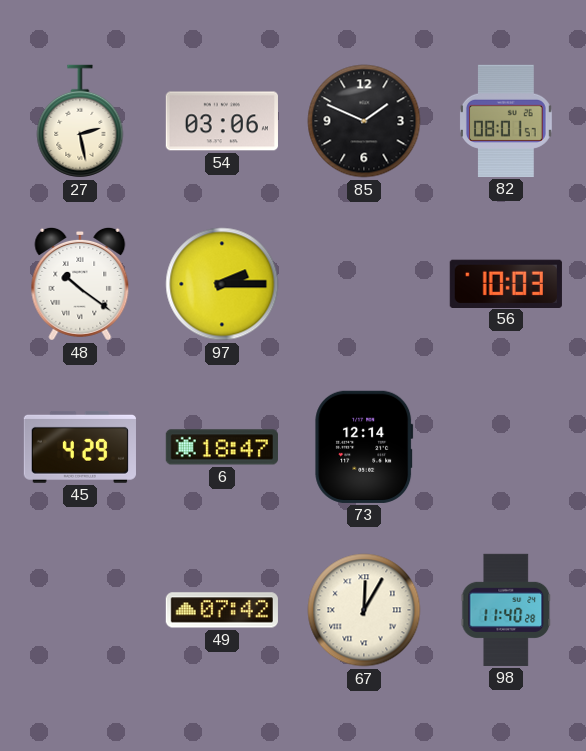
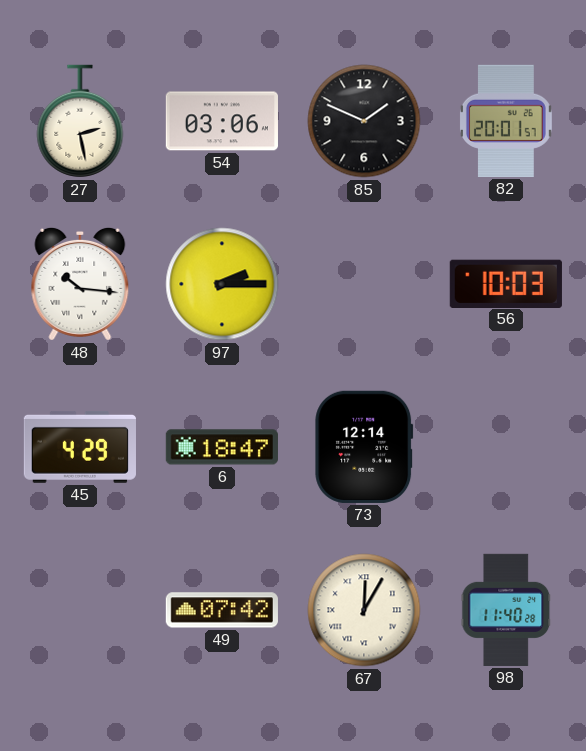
82: 08:01 -> 20:01 (506, 121)
48: 10:21 -> 10:16 (80, 284)
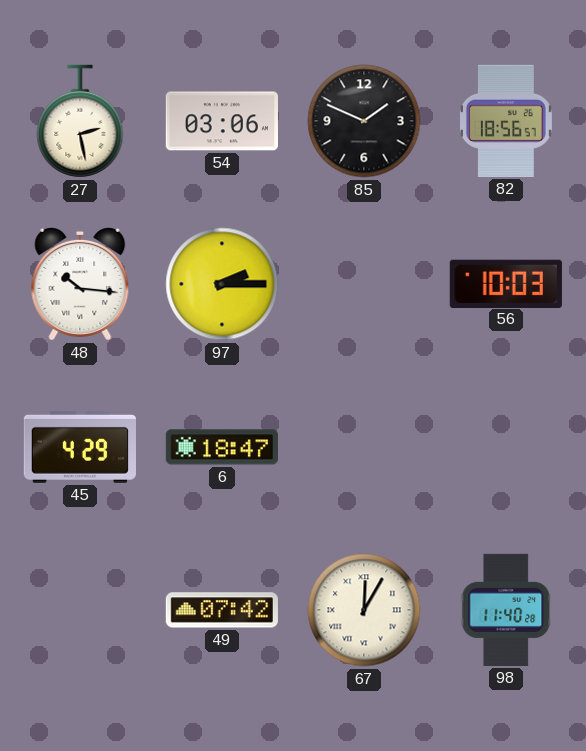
82: 20:01 -> 18:56 (506, 121)
73: 12:14 -> none (364, 447)
